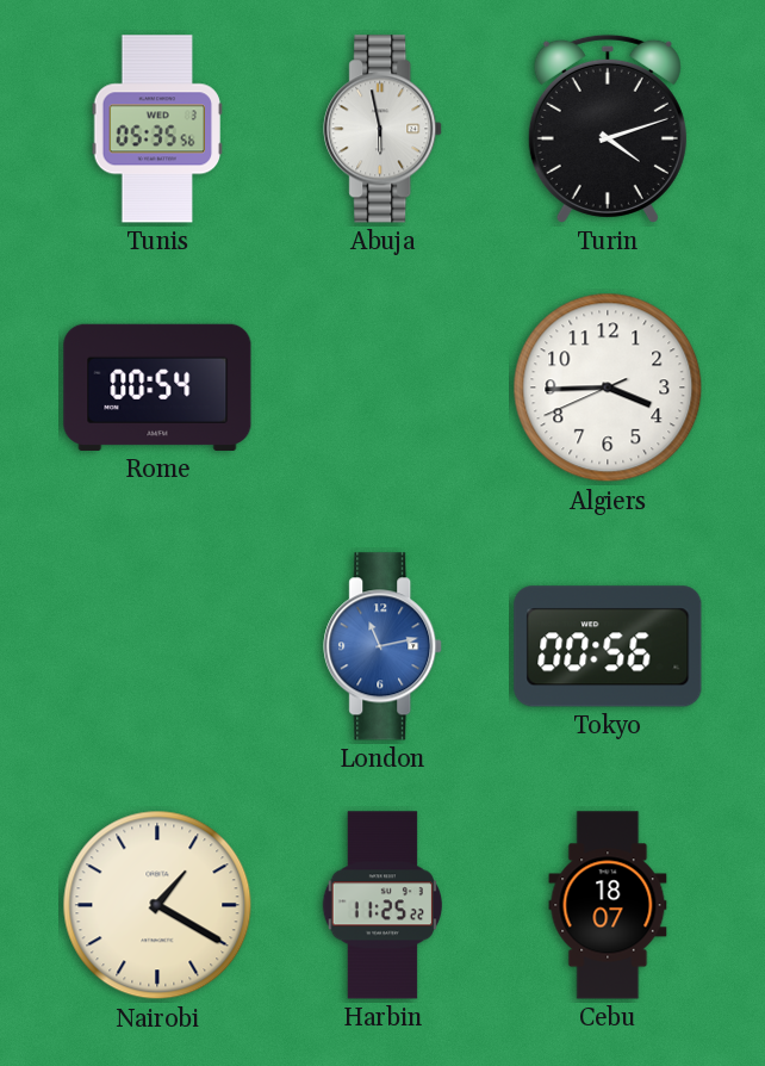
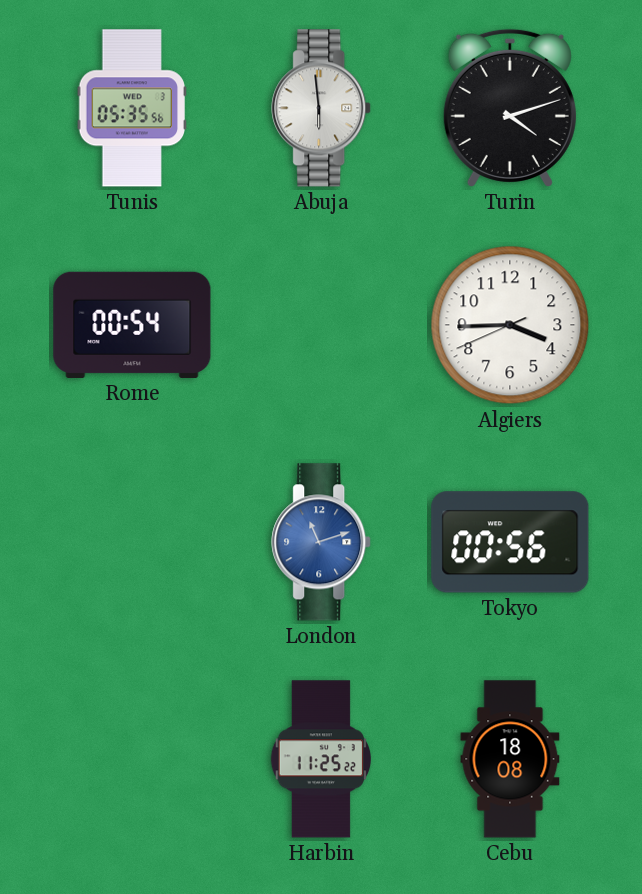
Abuja: 5:58 -> 5:59 (322, 108)
London: 11:13 -> 11:12 (322, 542)
Nairobi: 1:20 -> none (157, 905)
Cebu: 18:07 -> 18:08 (510, 759)
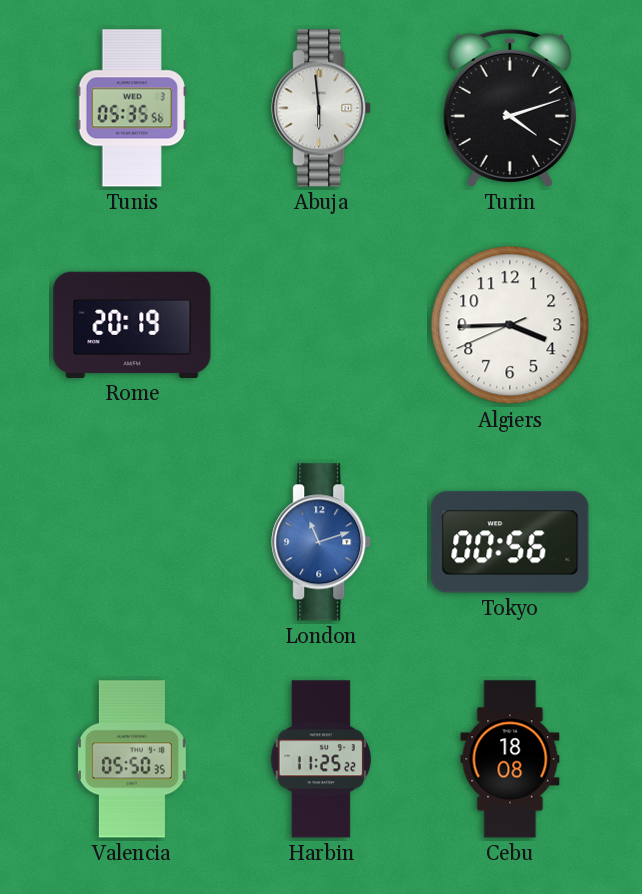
Rome: 00:54 -> 20:19 (132, 325)
Valencia: none -> 05:50 (132, 759)
